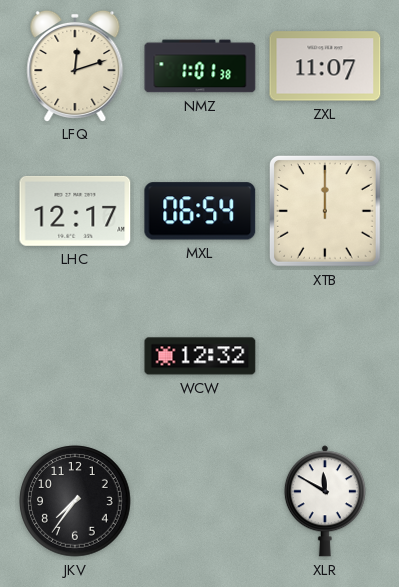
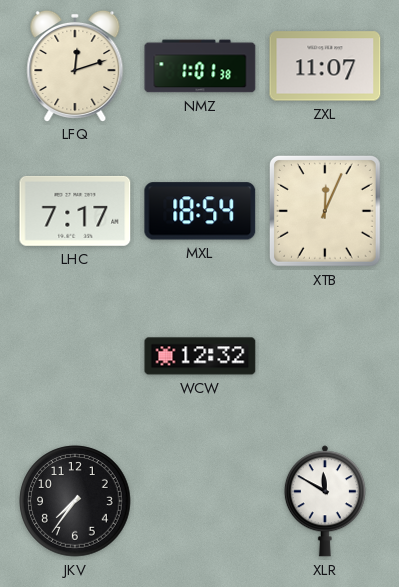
LHC: 12:17 -> 7:17 (75, 211)
MXL: 06:54 -> 18:54 (200, 211)
XTB: 12:00 -> 12:04 (325, 211)
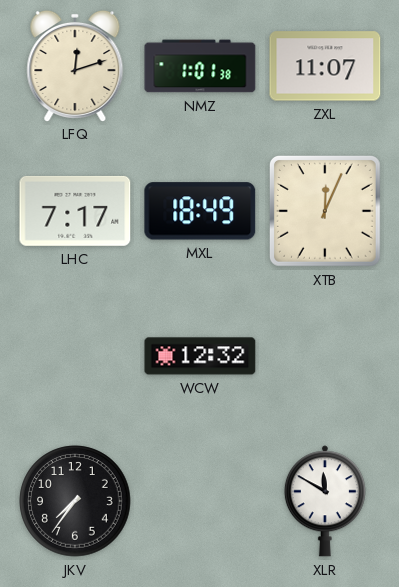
MXL: 18:54 -> 18:49 (200, 211)
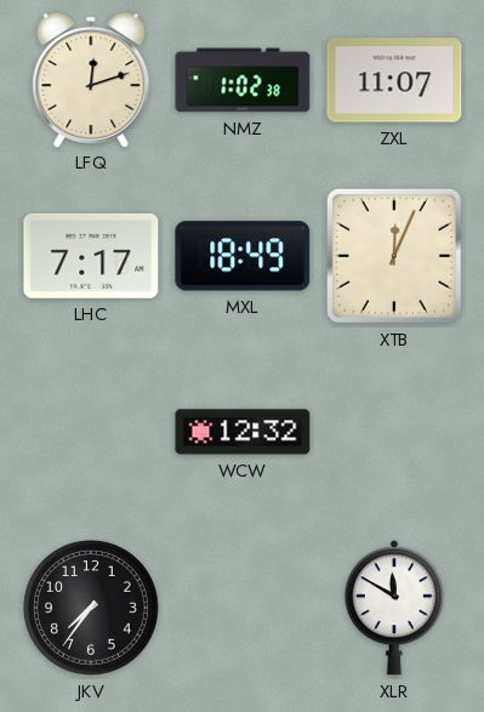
NMZ: 1:01 -> 1:02 (243, 80)
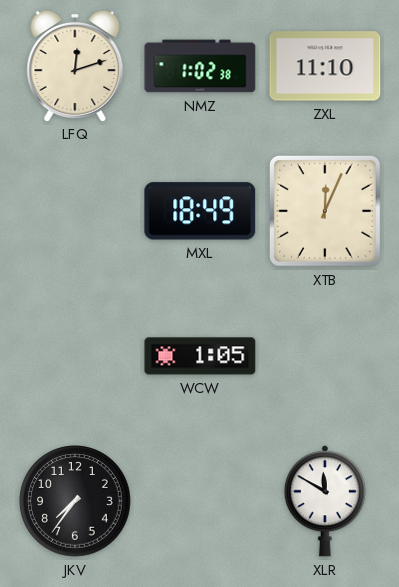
ZXL: 11:07 -> 11:10 (325, 66)
LHC: 7:17 -> none (91, 256)
WCW: 12:32 -> 1:05 (200, 356)
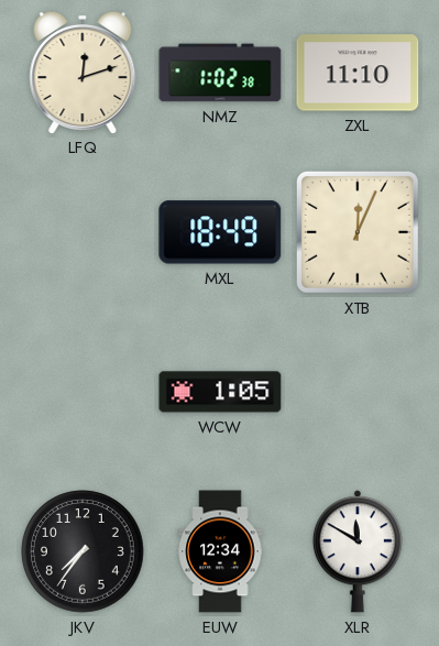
EUW: none -> 12:34 (220, 551)
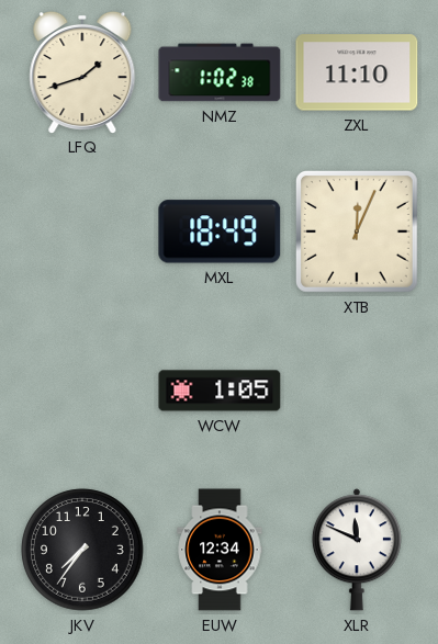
LFQ: 12:12 -> 1:42 (82, 71)
XLR: 11:50 -> 11:49 (357, 550)
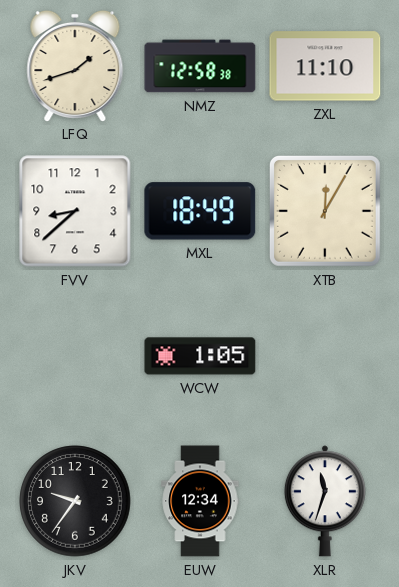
NMZ: 1:02 -> 12:58 (200, 66)
FVV: none -> 8:38 (75, 211)
XTB: 12:04 -> 12:05 (325, 211)
JKV: 7:36 -> 9:36 (75, 501)
XLR: 11:49 -> 11:33 (325, 501)
